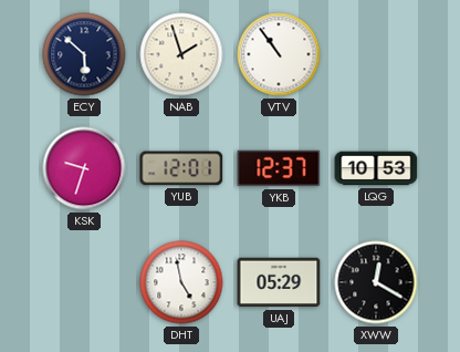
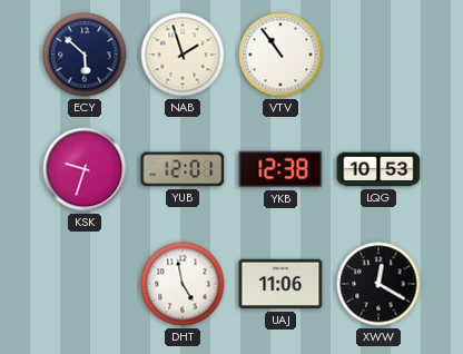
YKB: 12:37 -> 12:38 (280, 169)
UAJ: 05:29 -> 11:06 (280, 284)
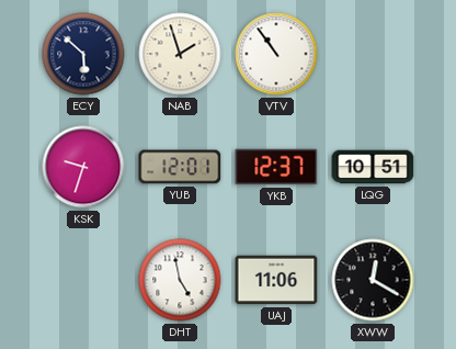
YKB: 12:38 -> 12:37 (276, 167)
LQG: 10:53 -> 10:51 (373, 167)
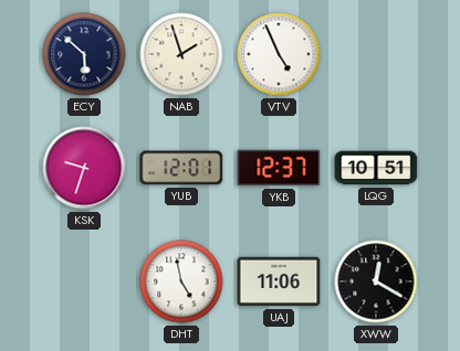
VTV: 10:54 -> 4:56 (279, 54)
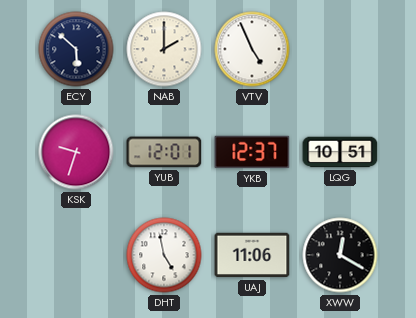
NAB: 1:57 -> 2:00 (164, 49)
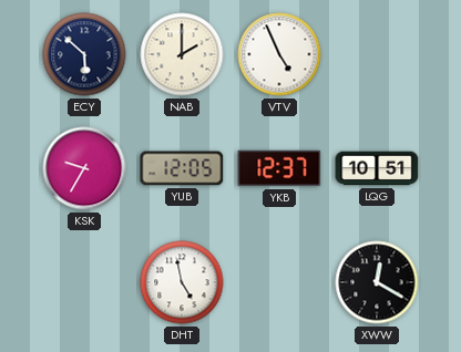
KSK: 9:33 -> 9:35 (84, 168)
YUB: 12:01 -> 12:05 (182, 168)
UAJ: 11:06 -> none (252, 255)
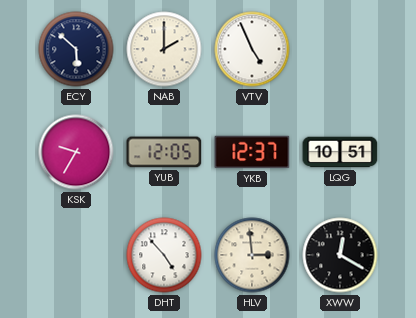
DHT: 4:58 -> 4:53 (164, 255)
HLV: none -> 2:59 (252, 255)
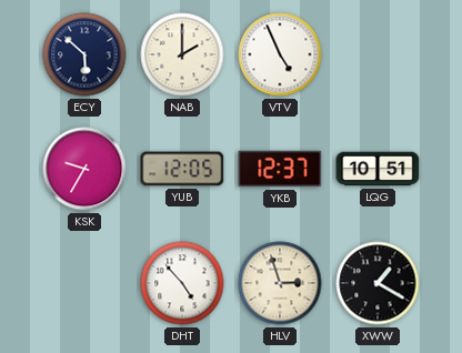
HLV: 2:59 -> 2:57 (280, 283)
XWW: 12:20 -> 1:20 (378, 283)
